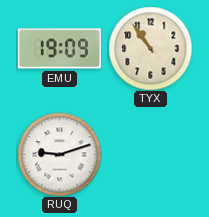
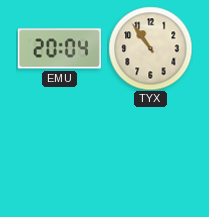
EMU: 19:09 -> 20:04 (59, 49)
RUQ: 9:12 -> none (59, 154)
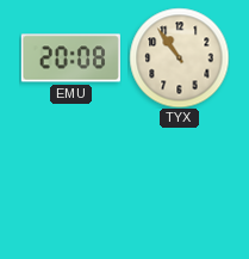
EMU: 20:04 -> 20:08 (70, 58)
